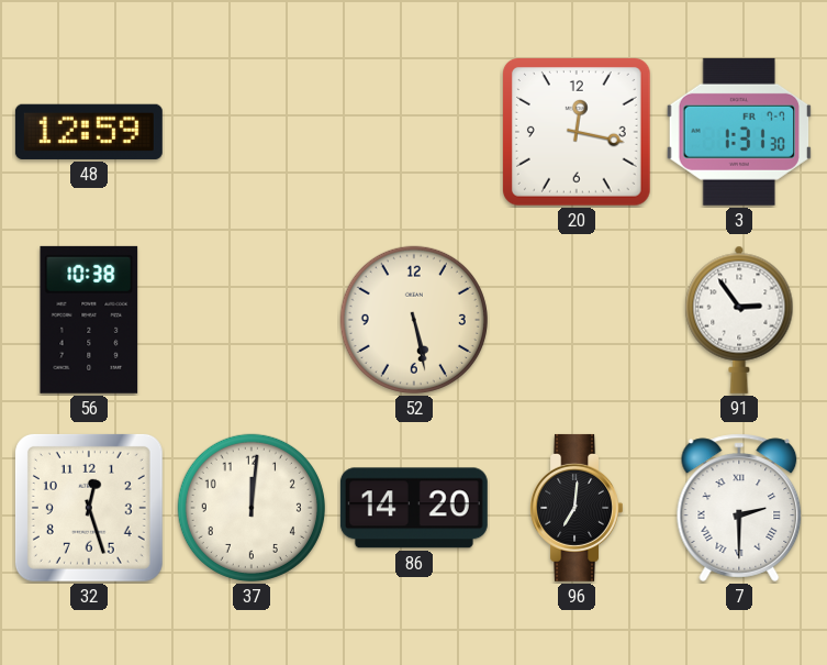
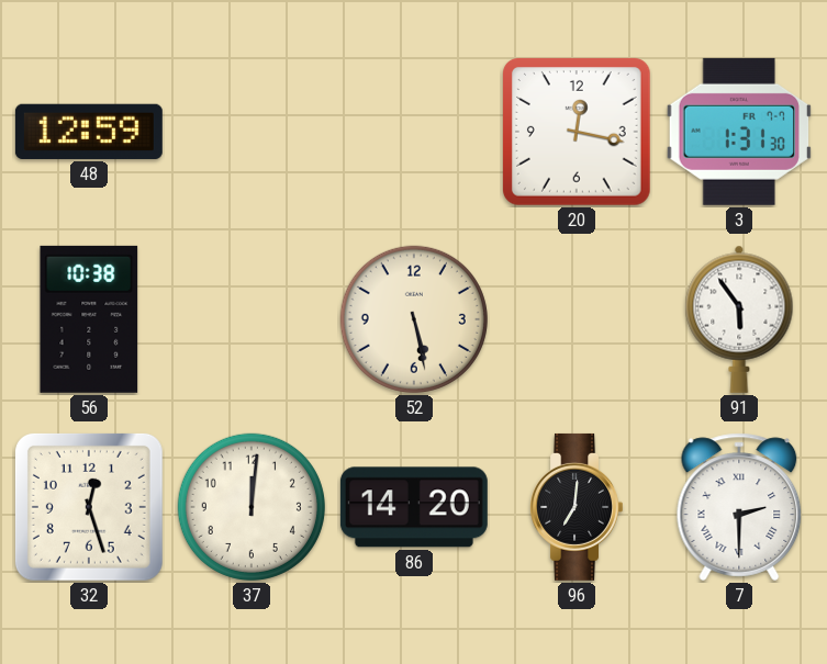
91: 2:54 -> 5:54 (739, 319)
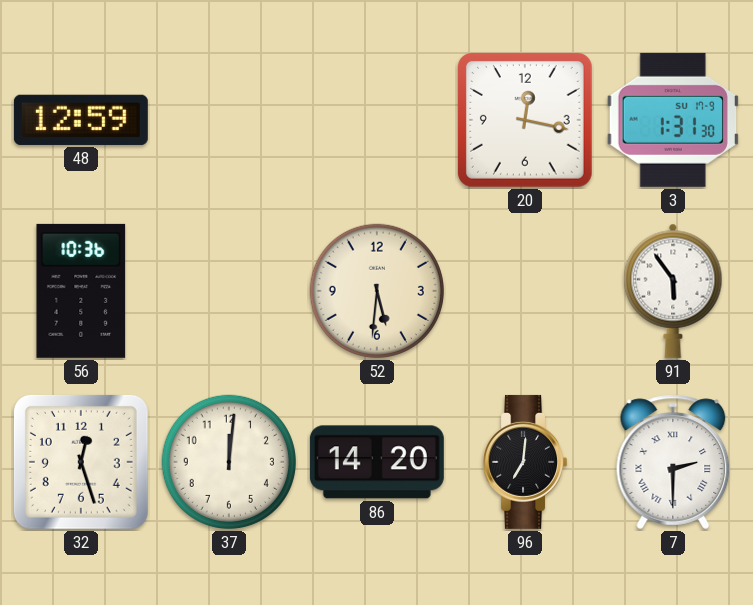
3 date: FR 7-7 -> SU 17-9 (673, 120)
56: 10:38 -> 10:36 (81, 291)
52: 5:28 -> 5:31 (377, 291)
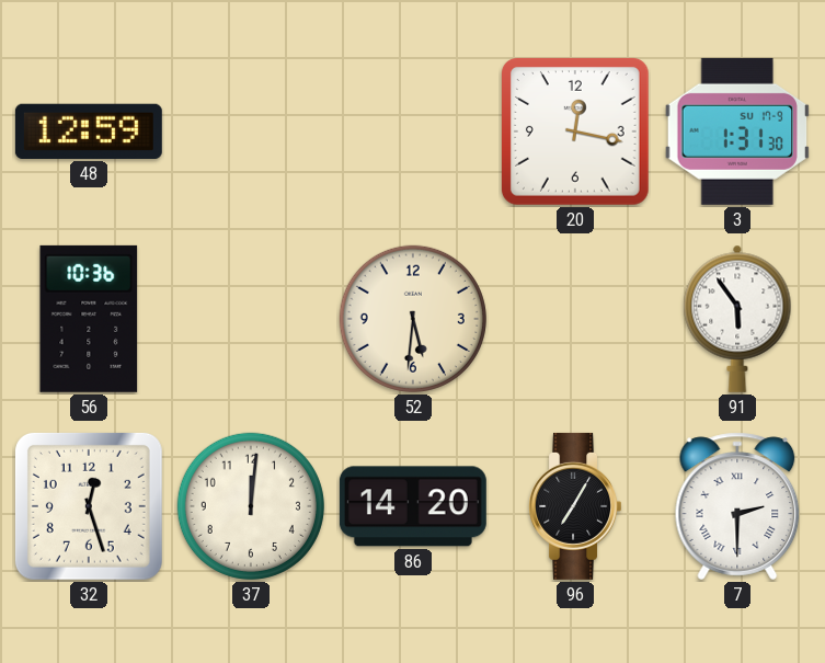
96: 7:01 -> 7:05 (574, 506)
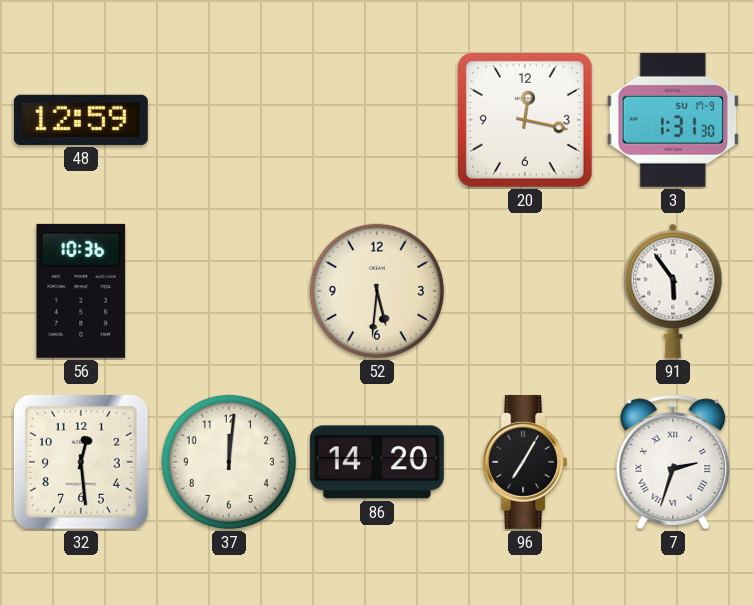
32: 12:27 -> 12:29 (81, 462)
7: 2:30 -> 2:33 (673, 462)
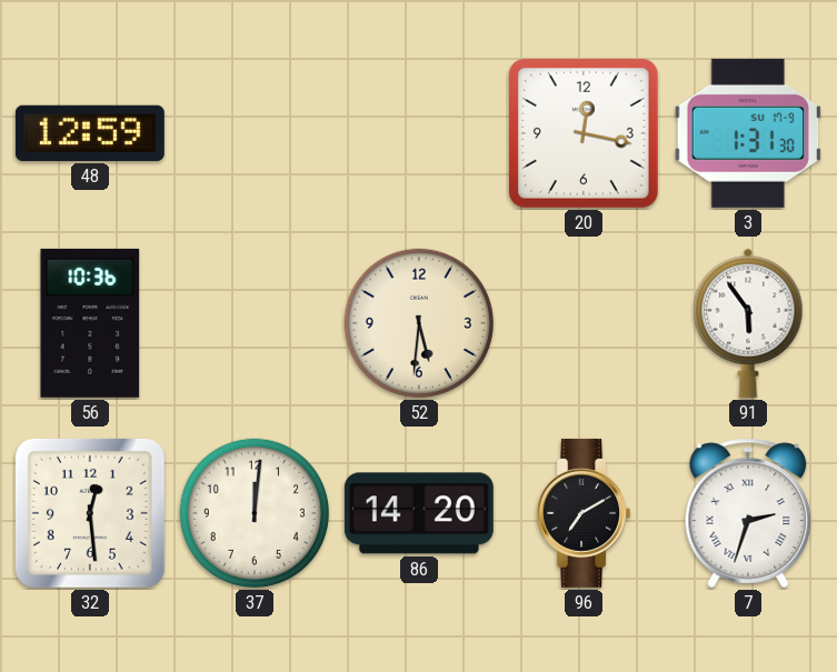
96: 7:05 -> 7:10 (582, 513)
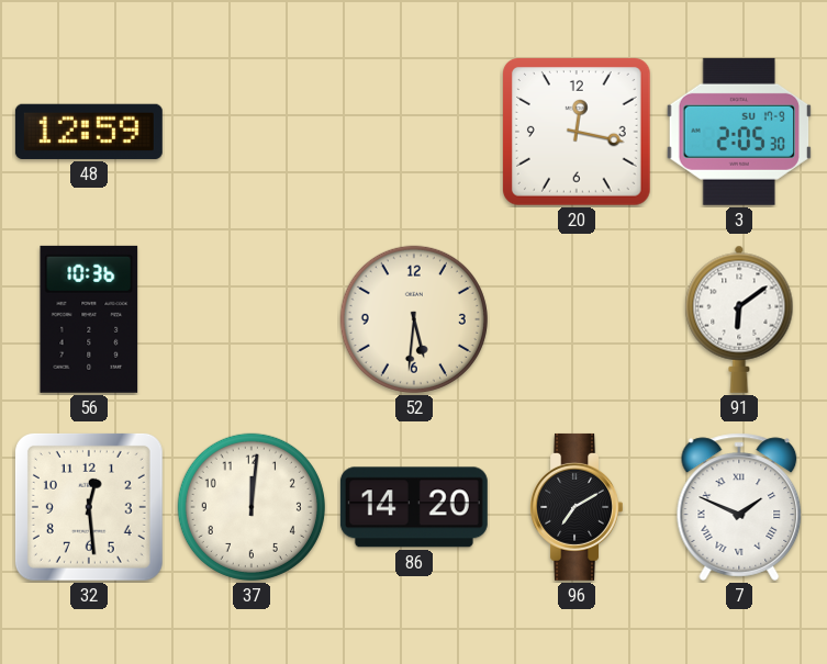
3: 1:31 -> 2:05 (739, 132)
91: 5:54 -> 6:09 (739, 319)
7: 2:33 -> 1:49 (739, 507)
